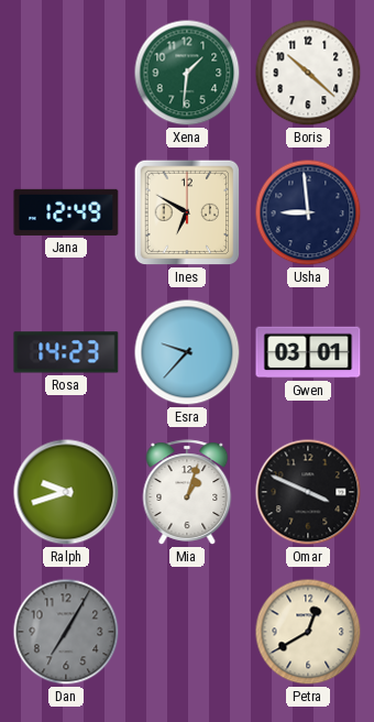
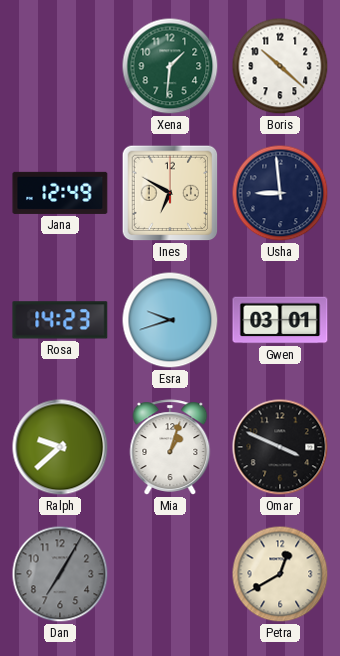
Esra: 9:37 -> 9:42 (170, 320)
Ralph: 9:42 -> 9:38 (60, 447)
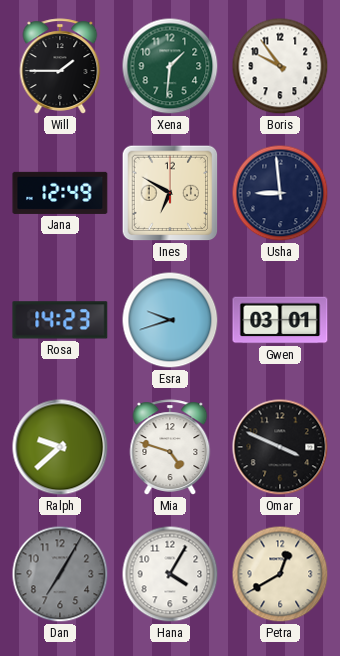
Will: none -> 1:45 (60, 66)
Boris: 10:22 -> 9:54 (280, 66)
Mia: 1:03 -> 4:48 (170, 447)
Hana: none -> 4:05 (170, 574)
